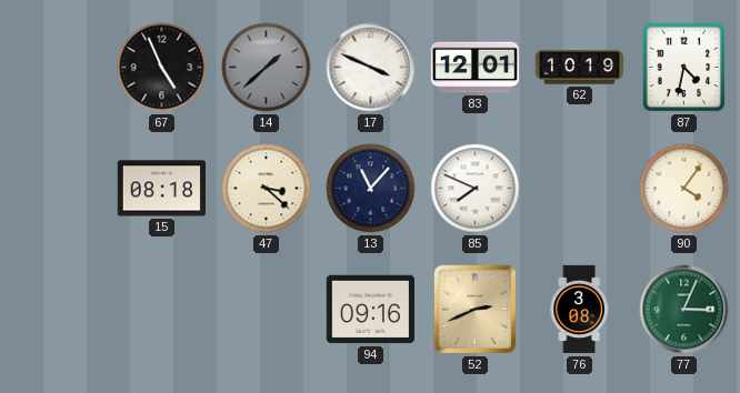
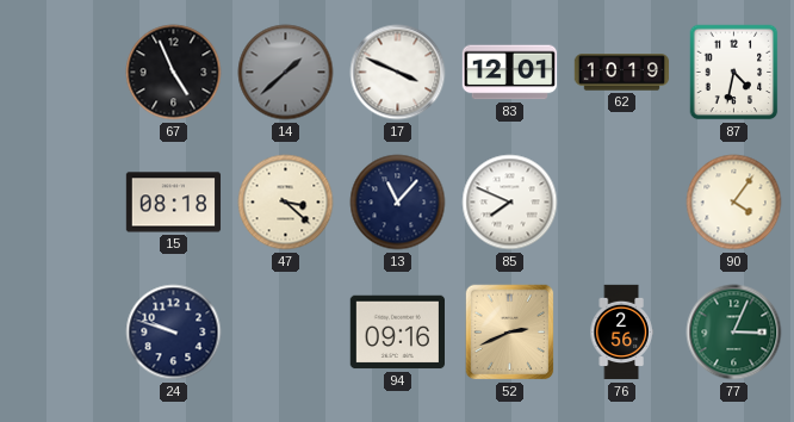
24: none -> 9:48 (174, 333)
76: 3:08 -> 2:56 (621, 333)
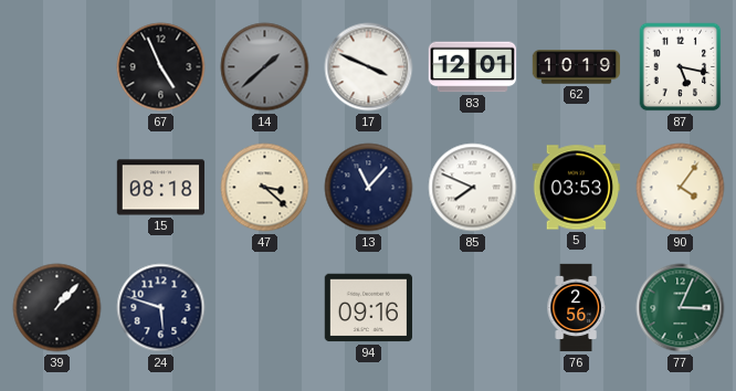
87: 4:32 -> 5:17 (681, 67)
5: none -> 03:53 (577, 188)
39: none -> 1:07 (57, 308)
24: 9:48 -> 5:48 (161, 308)
52: 2:41 -> none (510, 333)
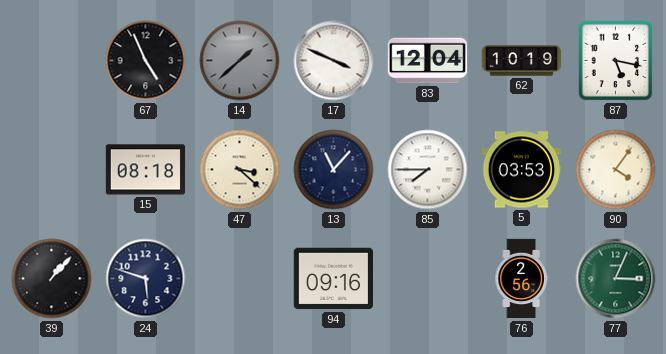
83: 12:01 -> 12:04 (428, 61)
85: 7:49 -> 7:45 (428, 170)
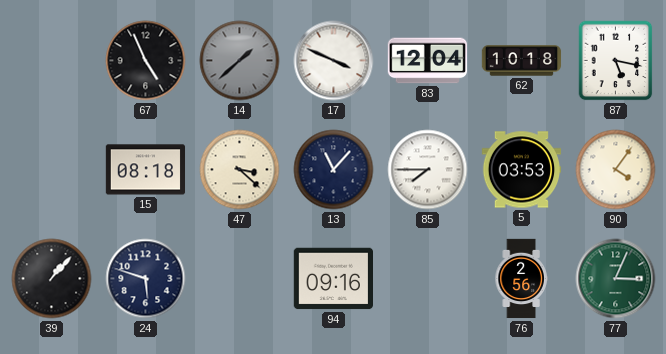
62: 10:19 -> 10:18 (522, 61)
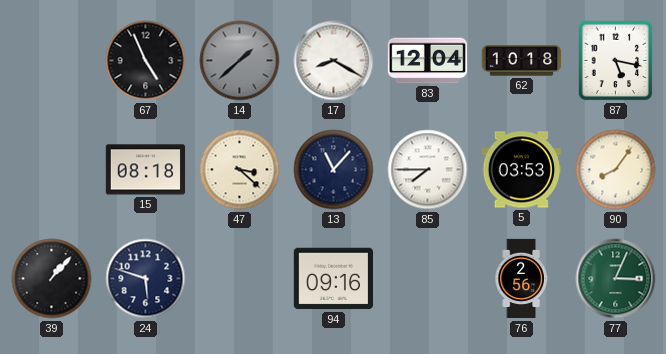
17: 3:49 -> 8:20 (334, 61)
90: 4:06 -> 8:06 (616, 170)
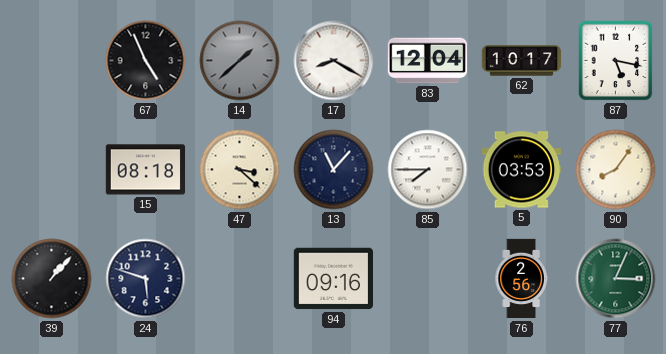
62: 10:18 -> 10:17 (522, 61)
